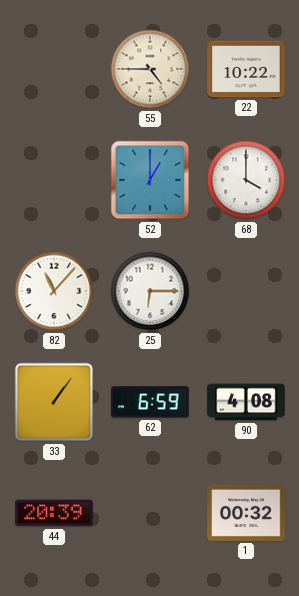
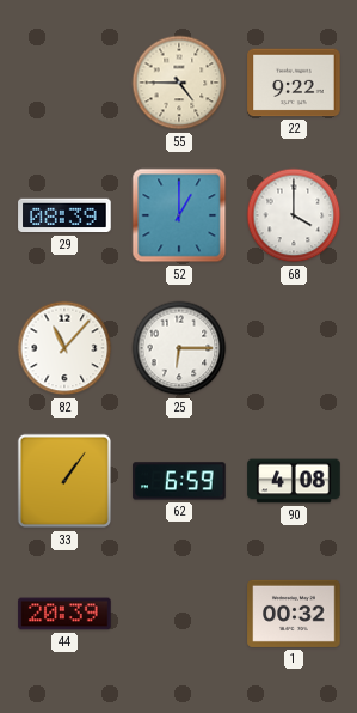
22: 10:22 -> 9:22 (294, 83)
29: none -> 08:39 (64, 215)
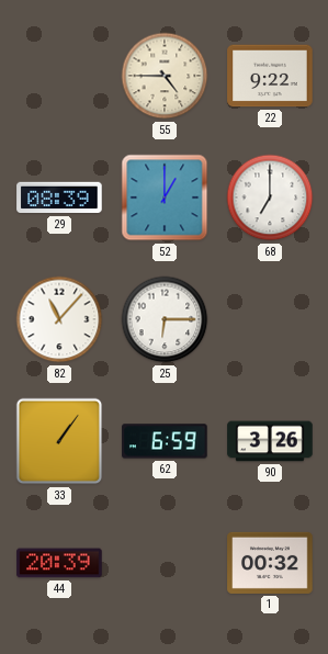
68: 4:00 -> 7:00 (270, 198)
90: 4:08 -> 3:26 (270, 441)
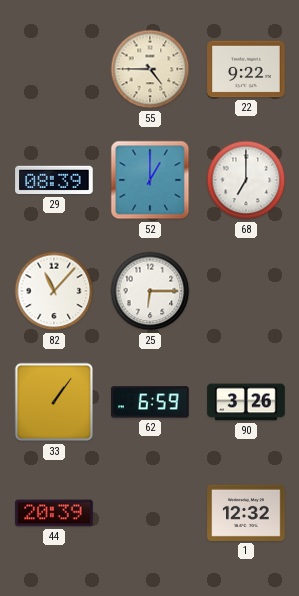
1: 00:32 -> 12:32 (246, 513)
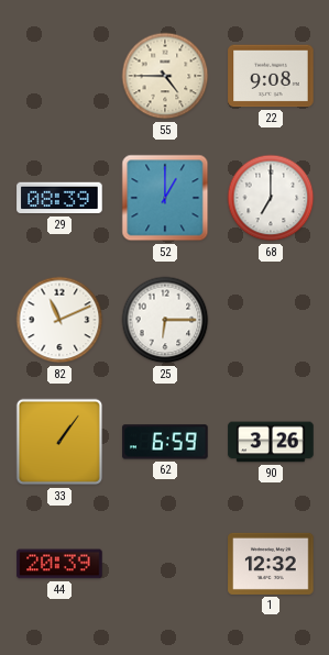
22: 9:22 -> 9:08 (271, 76)
82: 11:07 -> 11:11 (59, 320)
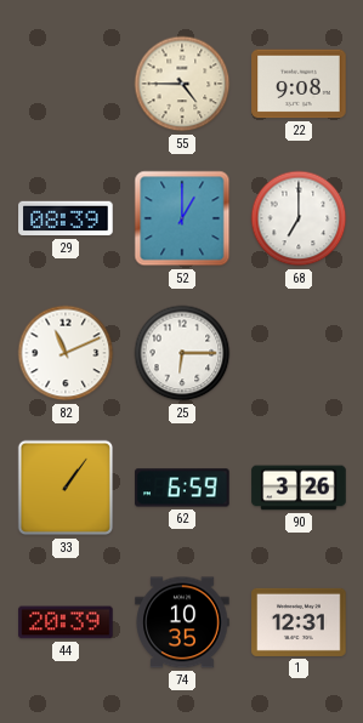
74: none -> 10:35 (182, 622)
1: 12:32 -> 12:31 (299, 622)
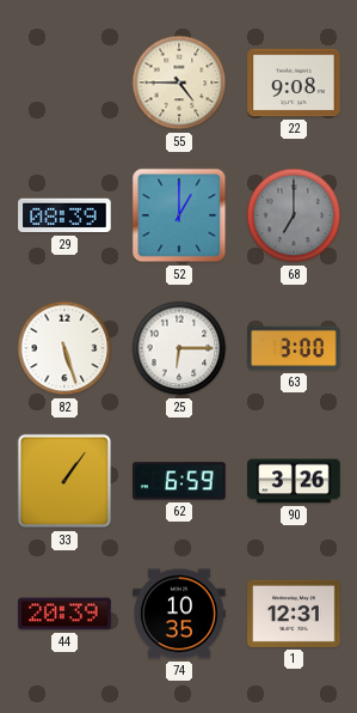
68 dial: white -> grey (294, 215)
82: 11:11 -> 5:27 (64, 348)
63: none -> 3:00 (294, 348)
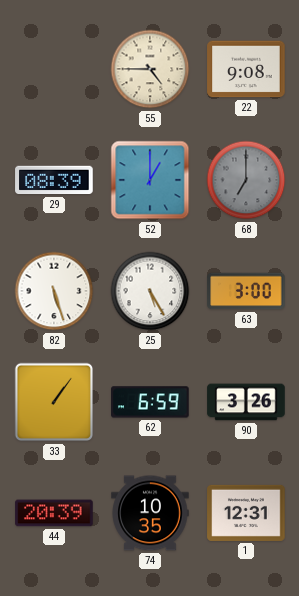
25: 6:15 -> 5:25 (150, 291)
